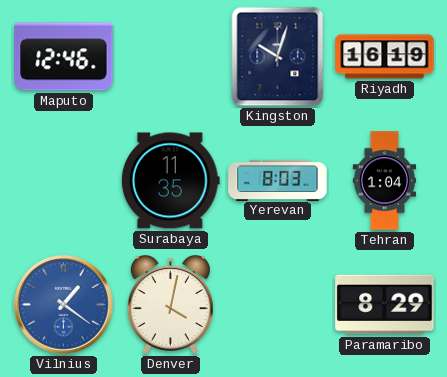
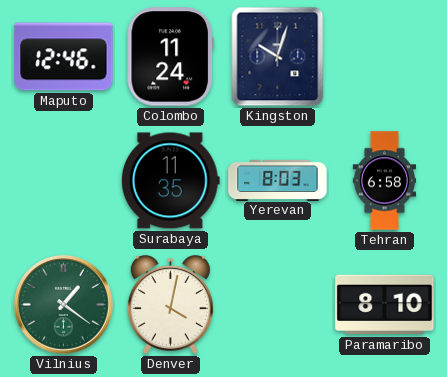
Colombo: none -> 11:24 (170, 57)
Riyadh: 16:19 -> none (385, 57)
Tehran: 1:04 -> 6:58 (385, 181)
Vilnius dial: blue -> green (63, 304)
Paramaribo: 8:29 -> 8:10 (385, 305)
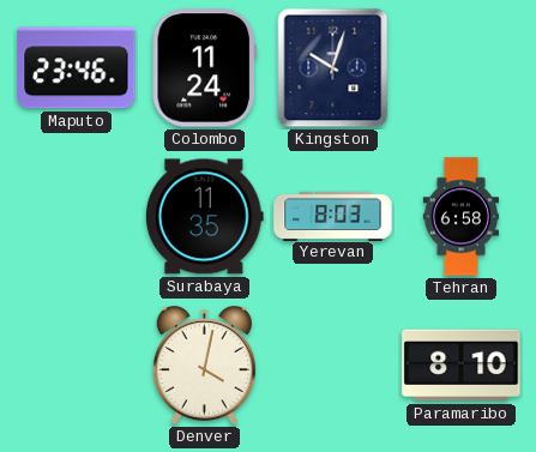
Maputo: 12:46 -> 23:46 (77, 68)
Vilnius: 1:21 -> none (63, 304)
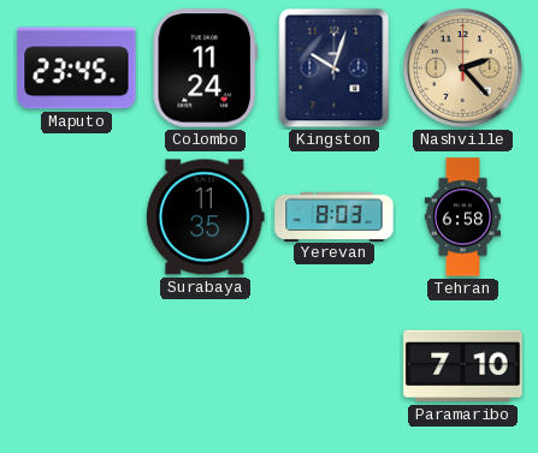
Maputo: 23:46 -> 23:45 (77, 68)
Nashville: none -> 2:23 (462, 67)
Denver: 4:02 -> none (204, 366)
Paramaribo: 8:10 -> 7:10 (463, 366)
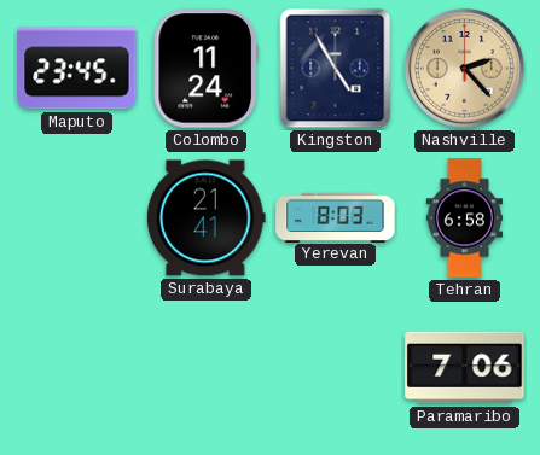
Kingston: 10:03 -> 4:55 (336, 69)
Surabaya: 11:35 -> 21:41 (205, 218)
Paramaribo: 7:10 -> 7:06 (465, 368)
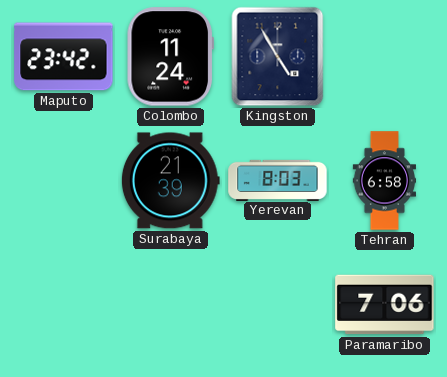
Maputo: 23:45 -> 23:42 (64, 57)
Nashville: 2:23 -> none (464, 68)
Surabaya: 21:41 -> 21:39 (170, 181)
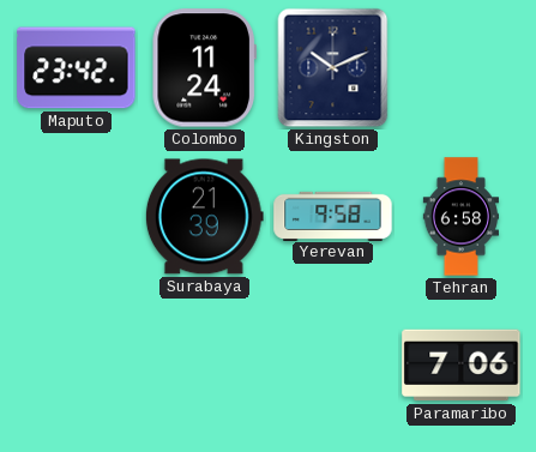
Kingston: 4:55 -> 10:11 (333, 68)
Yerevan: 8:03 -> 9:58 (333, 216)
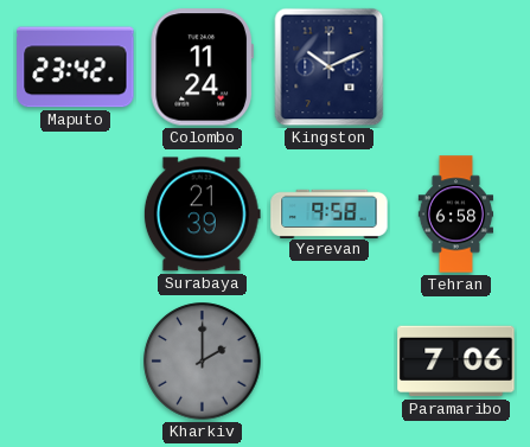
Kharkiv: none -> 2:00 (203, 362)
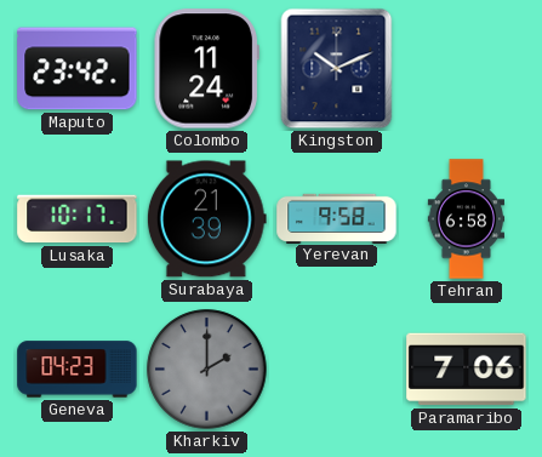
Lusaka: none -> 10:17 (78, 219)
Geneva: none -> 04:23 (78, 370)
